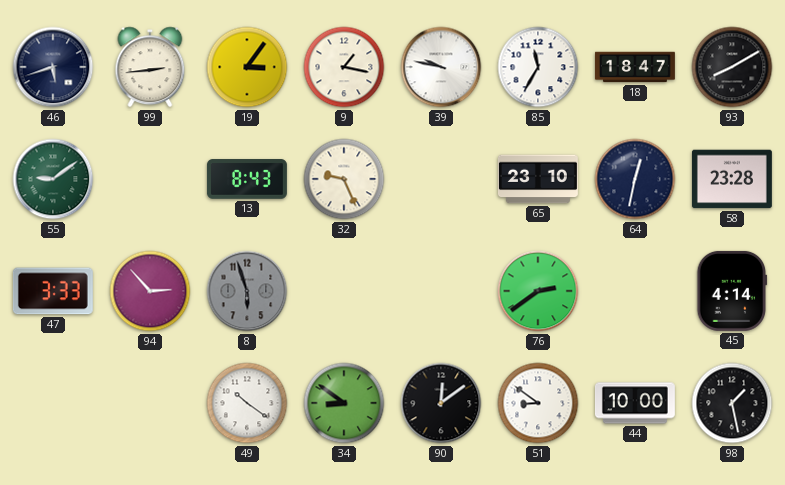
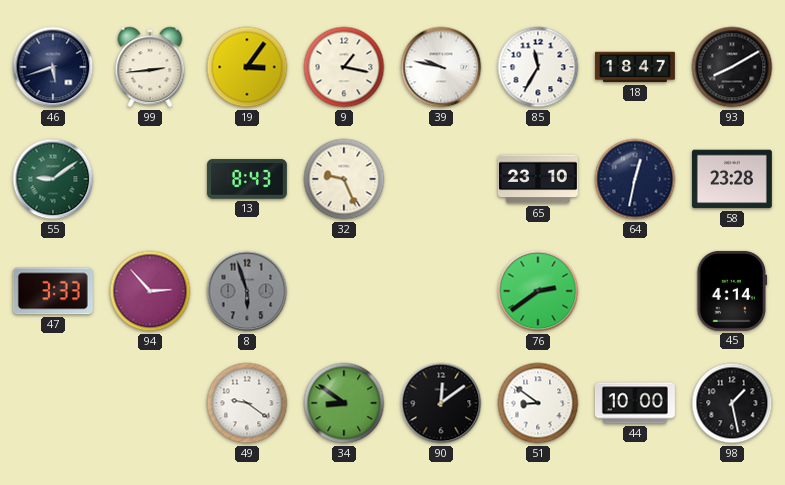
49: 10:21 -> 9:21 (247, 403)
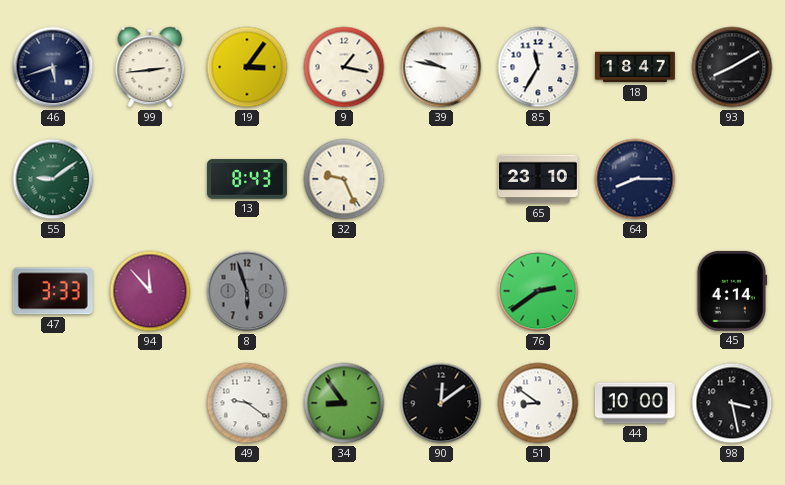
64: 12:32 -> 8:15 (635, 179)
58: 23:28 -> none (732, 179)
94: 2:53 -> 11:53 (150, 291)
34: 8:51 -> 8:54 (344, 403)
98: 1:28 -> 3:28 (732, 403)
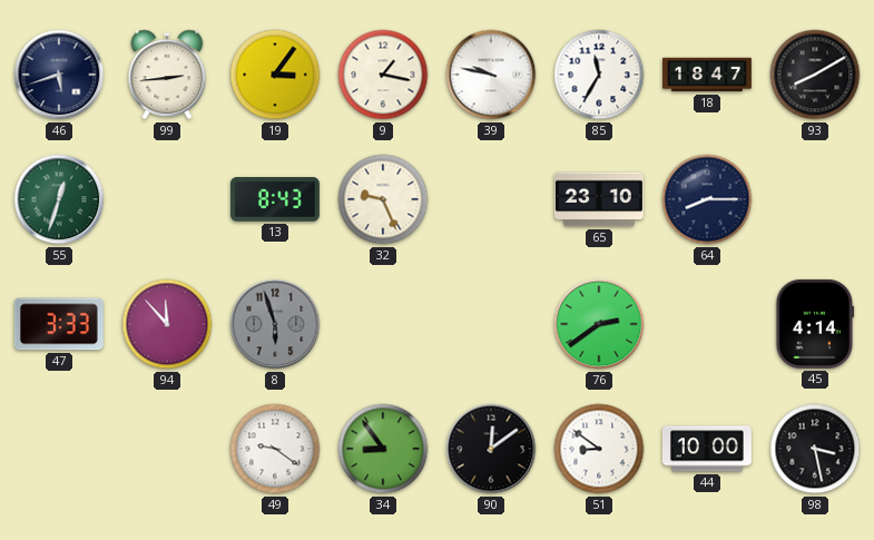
55: 9:09 -> 12:33 (59, 199)
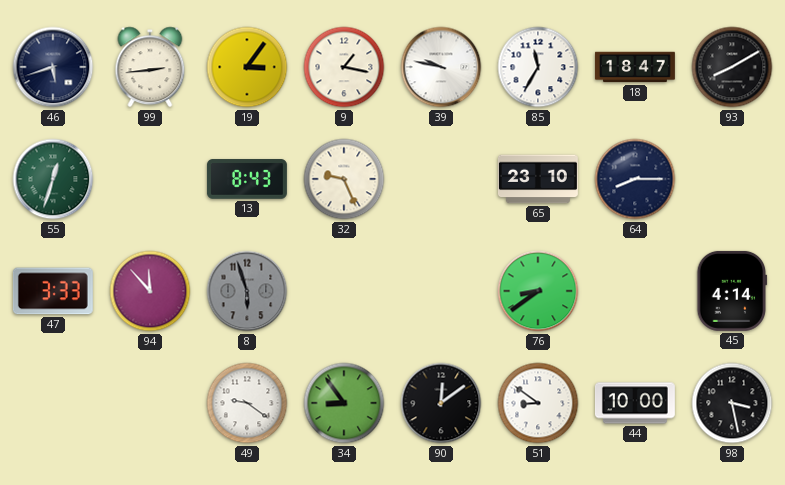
76: 2:39 -> 8:39 (538, 291)
